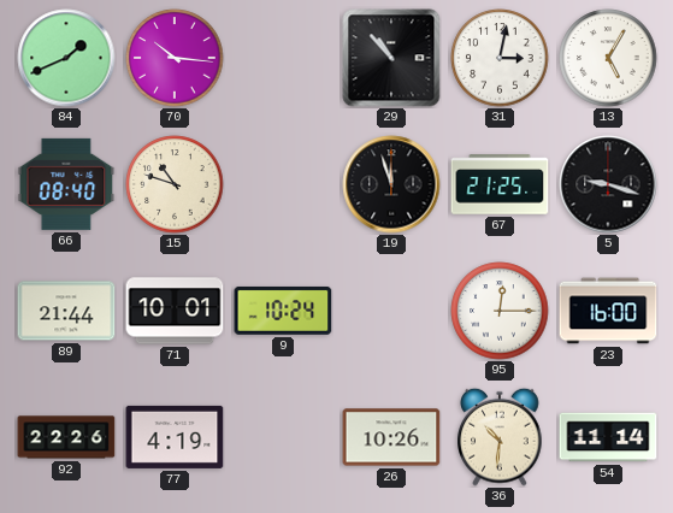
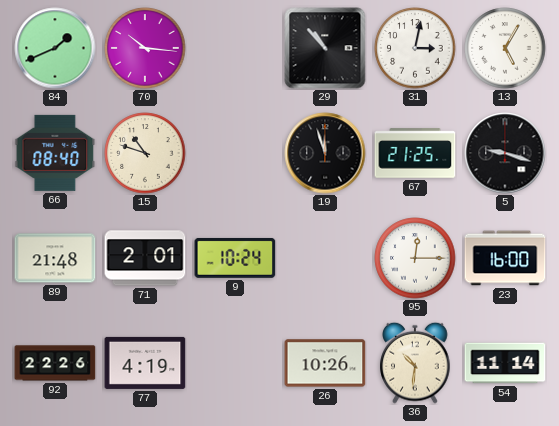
89: 21:44 -> 21:48 (55, 258)
71: 10:01 -> 2:01 (145, 258)
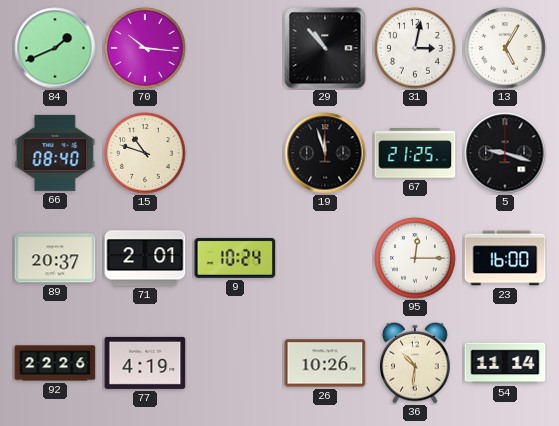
89: 21:48 -> 20:37 (55, 258)
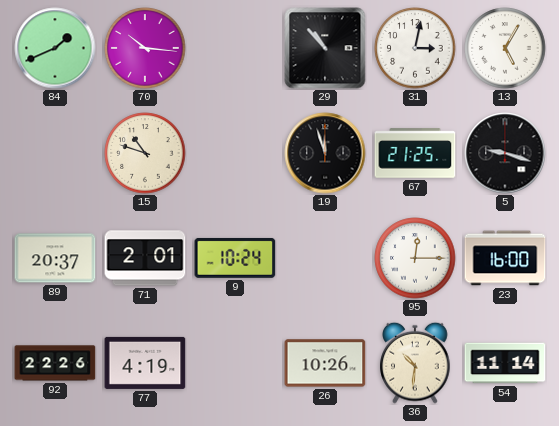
66: 08:40 -> none (55, 153)
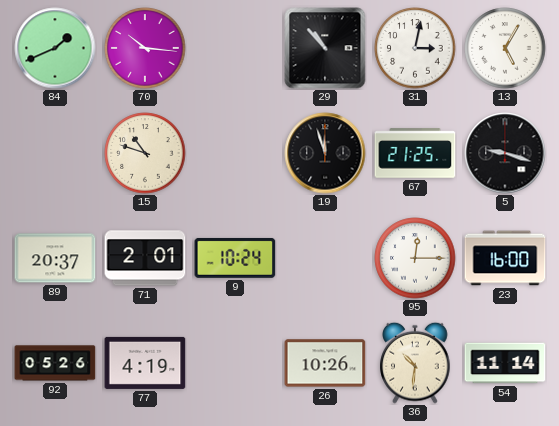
92: 22:26 -> 05:26 (55, 363)
